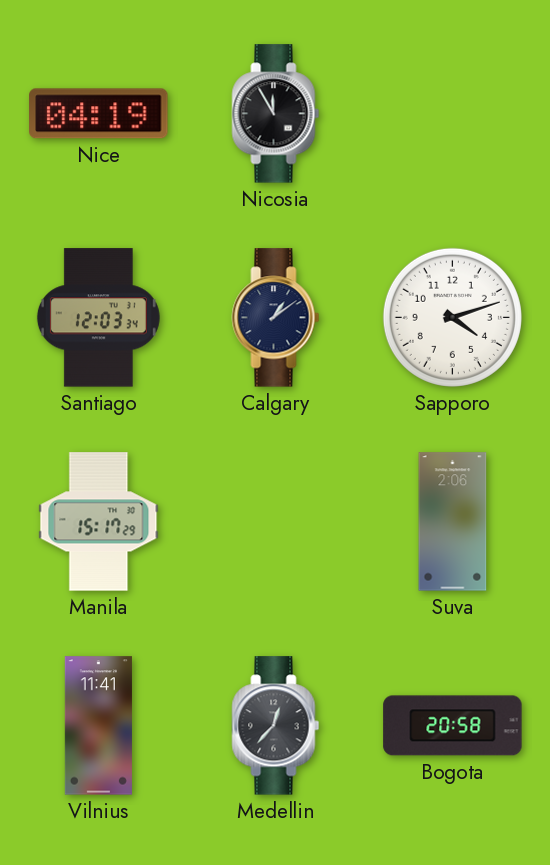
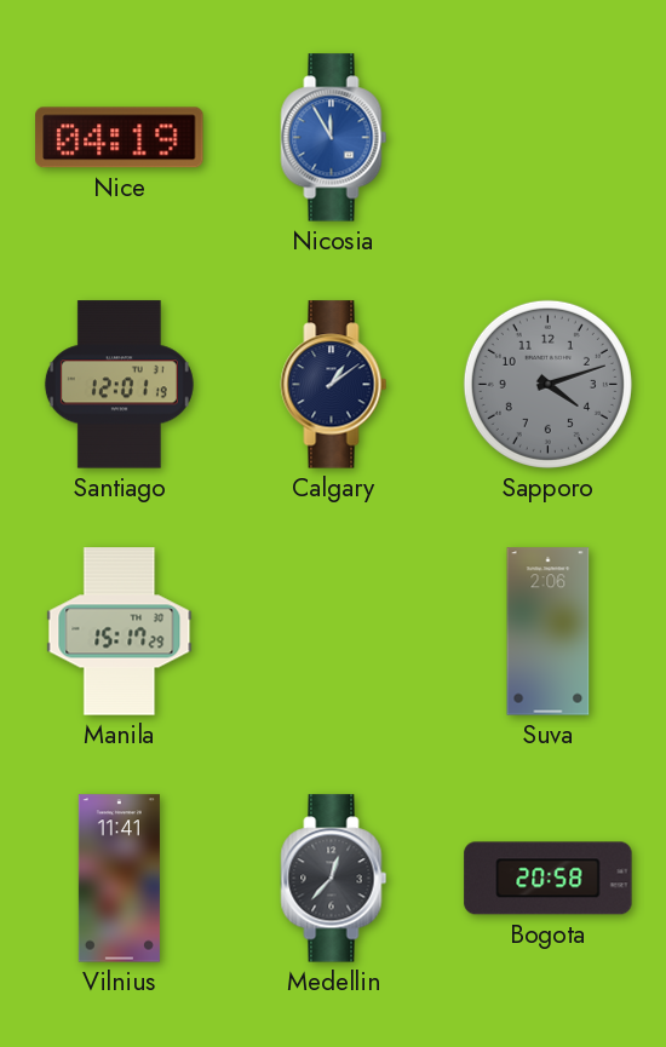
Nicosia dial: black -> blue (334, 138)
Santiago: 12:03 -> 12:01 (119, 385)
Sapporo dial: white -> grey (547, 384)
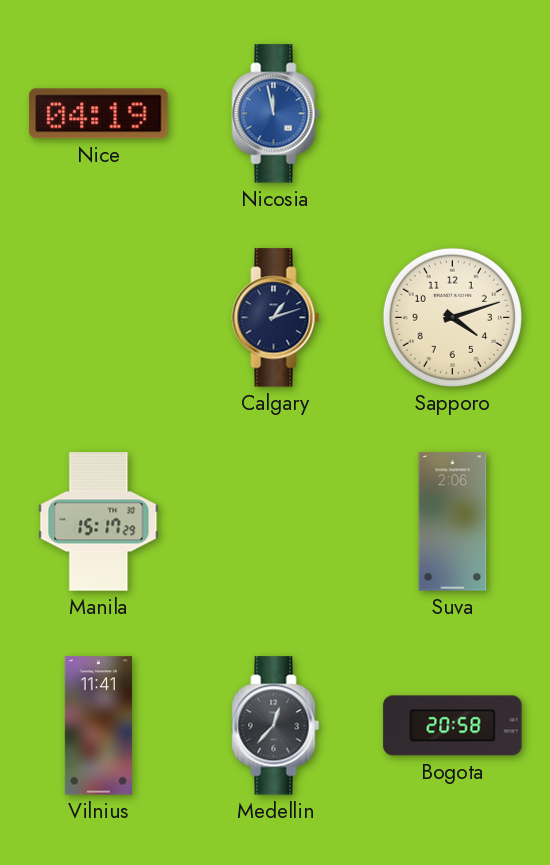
Nicosia: 11:55 -> 11:58 (276, 114)
Santiago: 12:01 -> none (119, 385)
Calgary: 1:09 -> 1:12 (276, 318)
Sapporo dial: grey -> cream (452, 317)
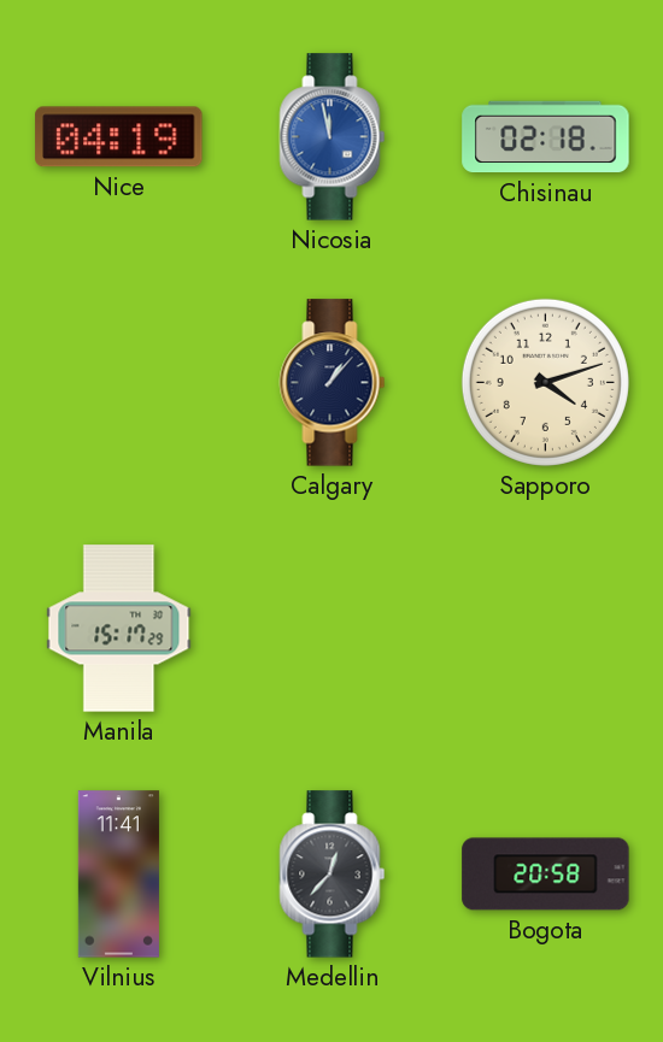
Chisinau: none -> 02:18 (546, 137)
Calgary: 1:12 -> 1:07 (333, 383)
Suva: 2:06 -> none (453, 522)
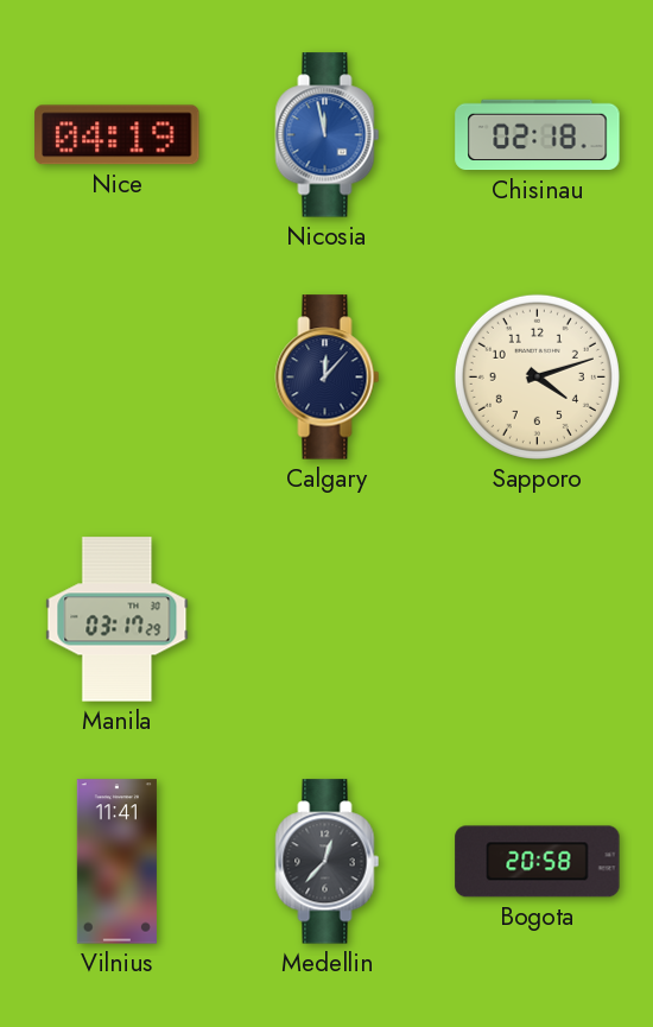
Calgary: 1:07 -> 12:07 (328, 378)
Manila: 15:17 -> 03:17 (118, 620)
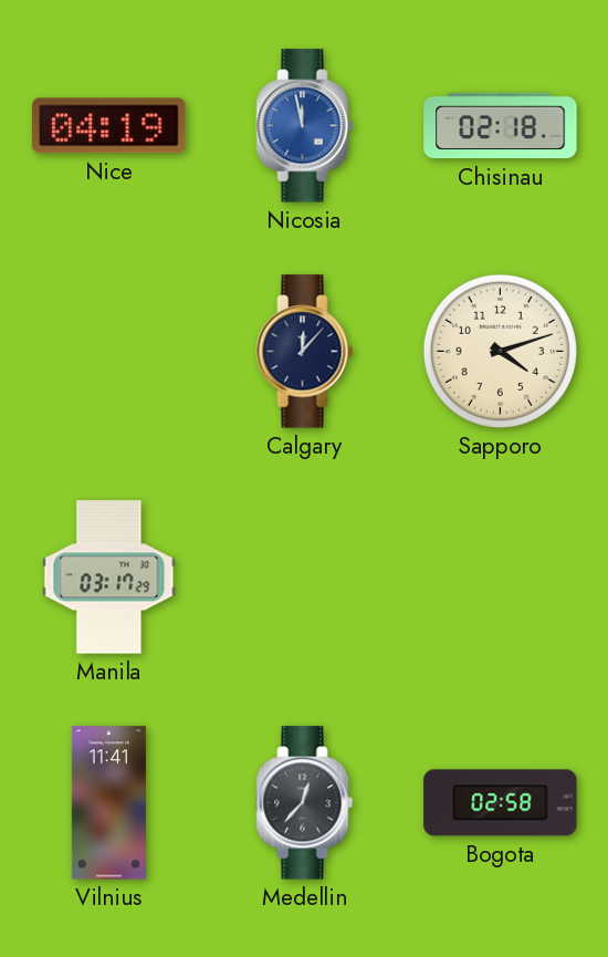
Bogota: 20:58 -> 02:58 (501, 803)
